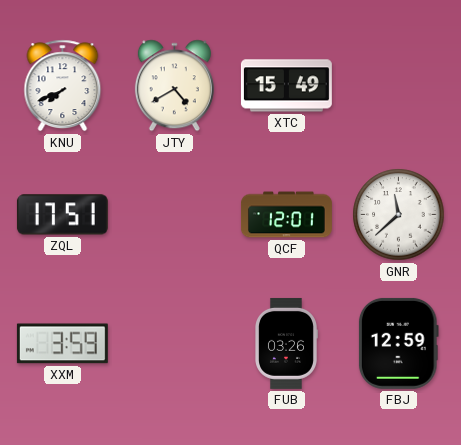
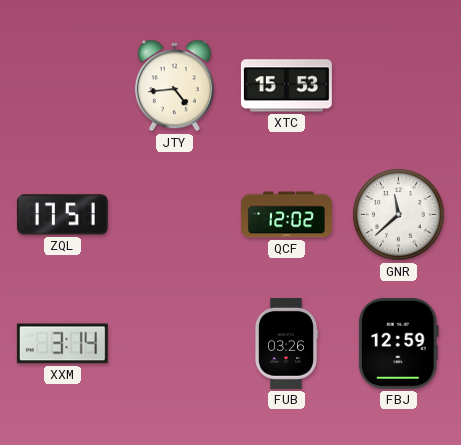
KNU: 7:41 -> none (63, 86)
JTY: 4:40 -> 4:44 (174, 86)
XTC: 15:49 -> 15:53 (286, 86)
QCF: 12:01 -> 12:02 (286, 215)
XXM: 3:59 -> 3:14 (62, 344)
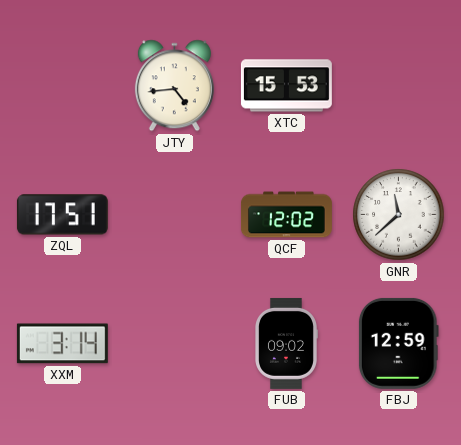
FUB: 03:26 -> 09:02 (287, 343)
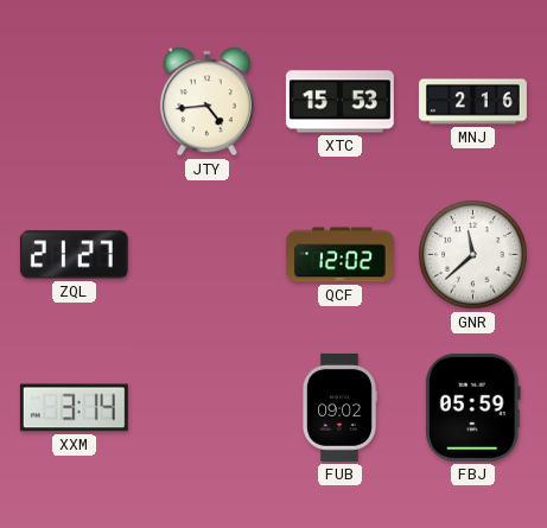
MNJ: none -> 2:16 (472, 102)
ZQL: 17:51 -> 21:27 (74, 255)
FBJ: 12:59 -> 05:59 (472, 407)
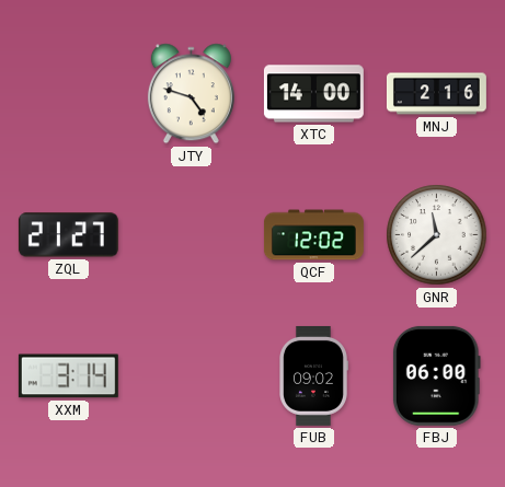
JTY: 4:44 -> 4:48 (191, 94)
XTC: 15:53 -> 14:00 (313, 94)
FBJ: 05:59 -> 06:00 (436, 375)
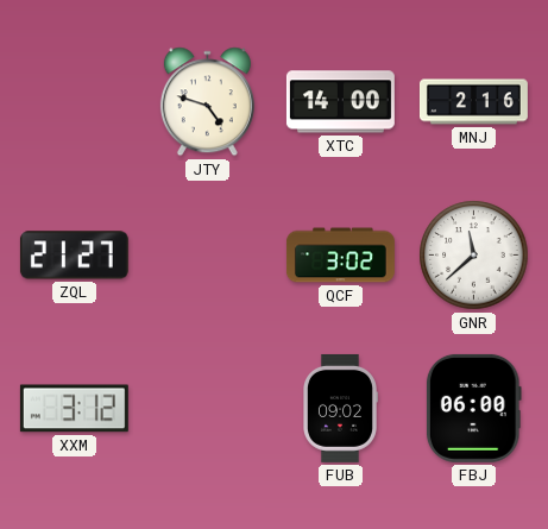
QCF: 12:02 -> 3:02 (340, 256)
XXM: 3:14 -> 3:12 (74, 409)
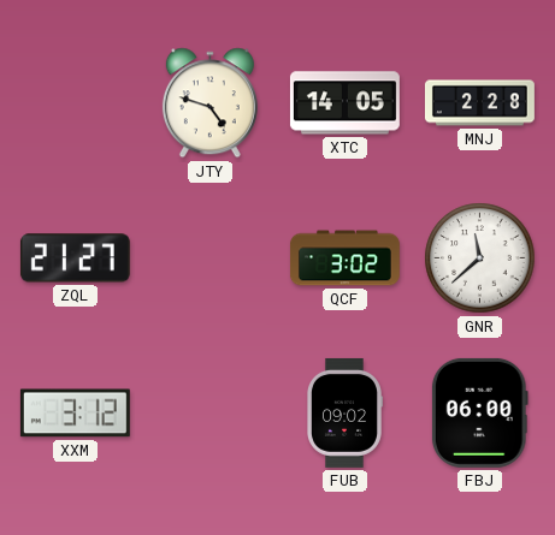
XTC: 14:00 -> 14:05 (344, 103)
MNJ: 2:16 -> 2:28 (479, 103)
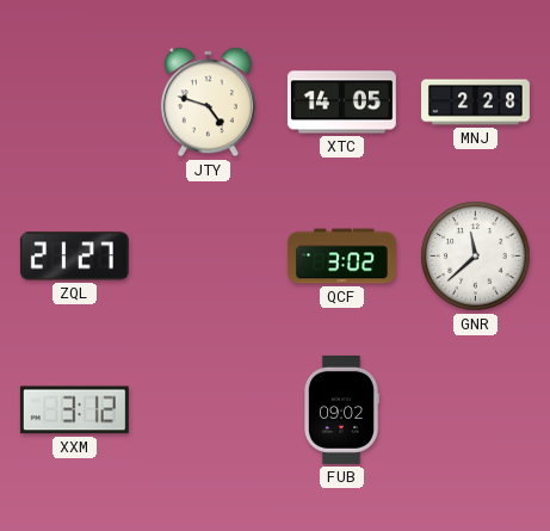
FBJ: 06:00 -> none (479, 412)
